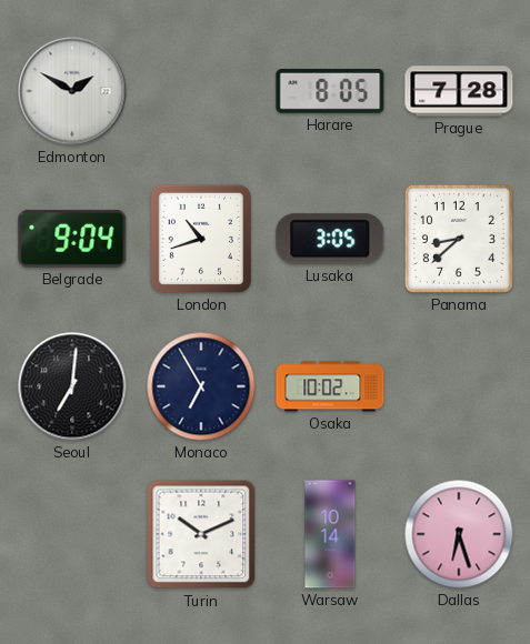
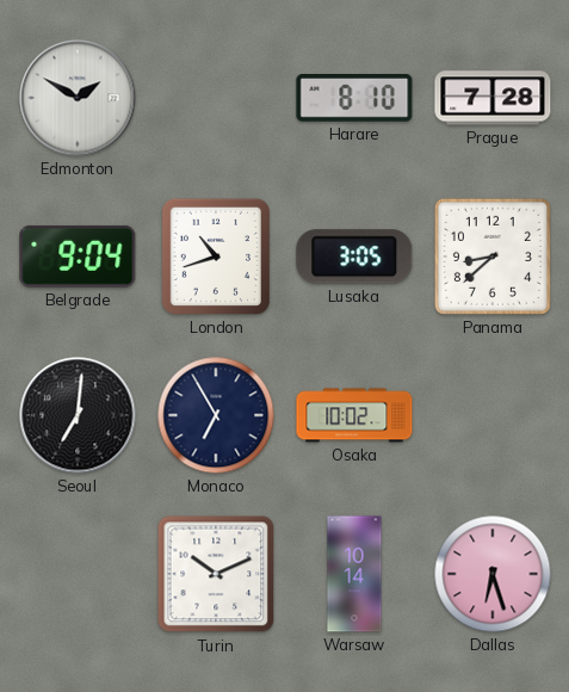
Harare: 8:05 -> 8:10 (354, 98)
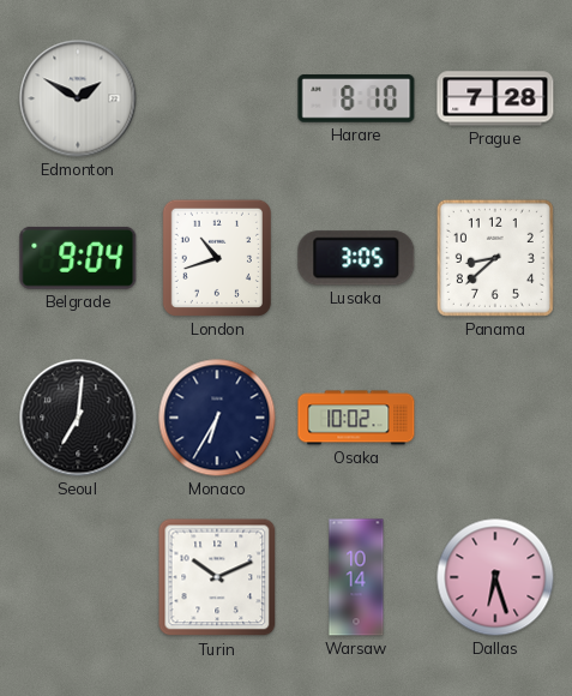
Monaco: 6:55 -> 6:35 (217, 418)
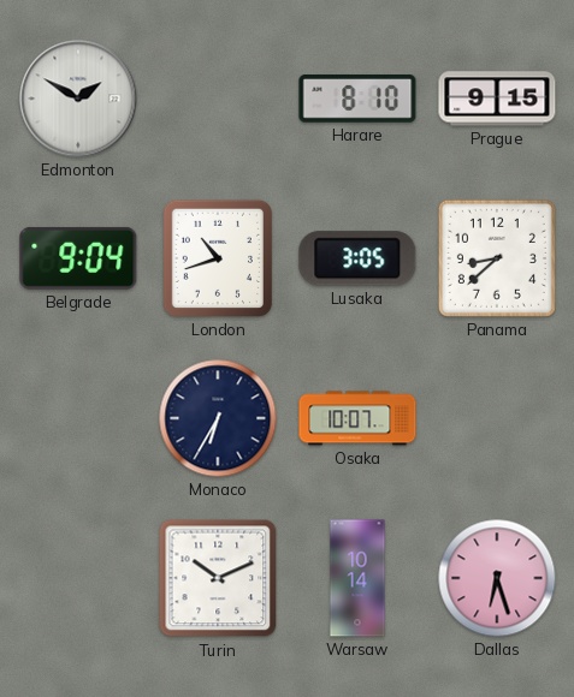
Prague: 7:28 -> 9:15 (497, 99)
Seoul: 7:01 -> none (78, 418)
Osaka: 10:02 -> 10:07 (357, 418)
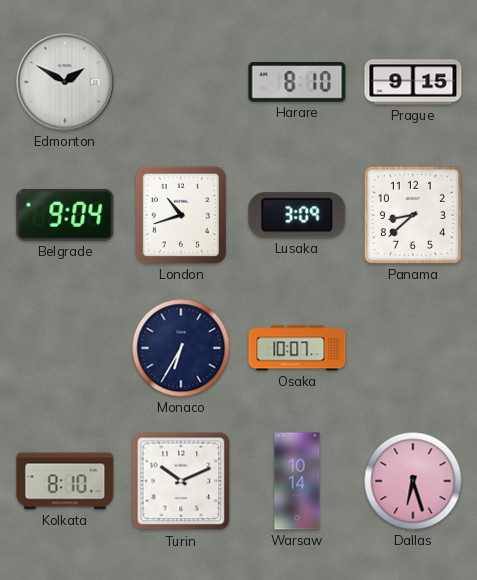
Lusaka: 3:05 -> 3:09 (297, 215)
Kolkata: none -> 8:10 (65, 481)
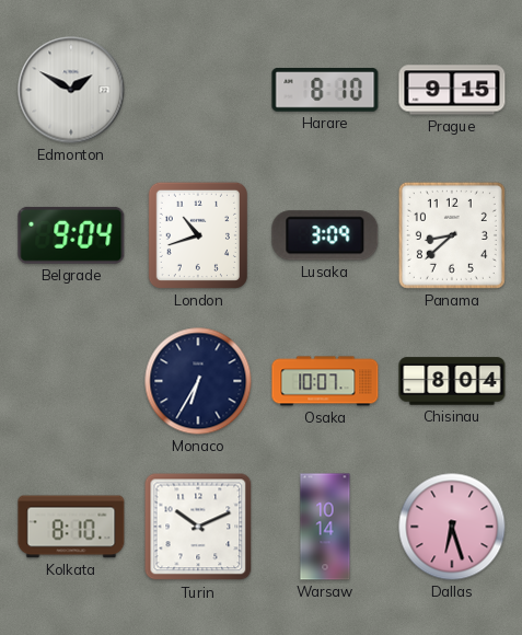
Chisinau: none -> 8:04 (452, 381)
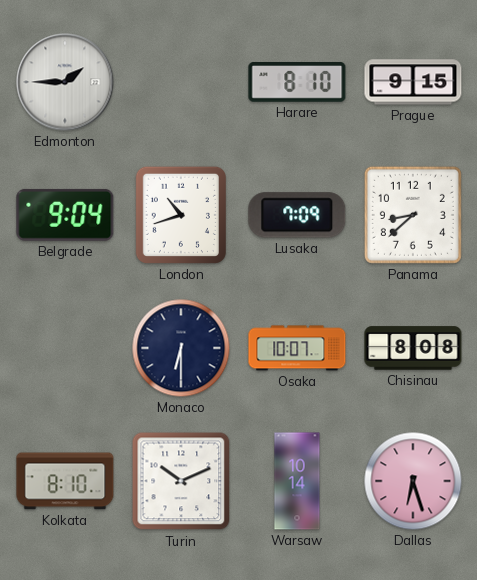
Edmonton: 1:50 -> 1:45 (65, 82)
Lusaka: 3:09 -> 7:09 (297, 215)
Monaco: 6:35 -> 6:30 (181, 348)
Chisinau: 8:04 -> 8:08 (413, 348)
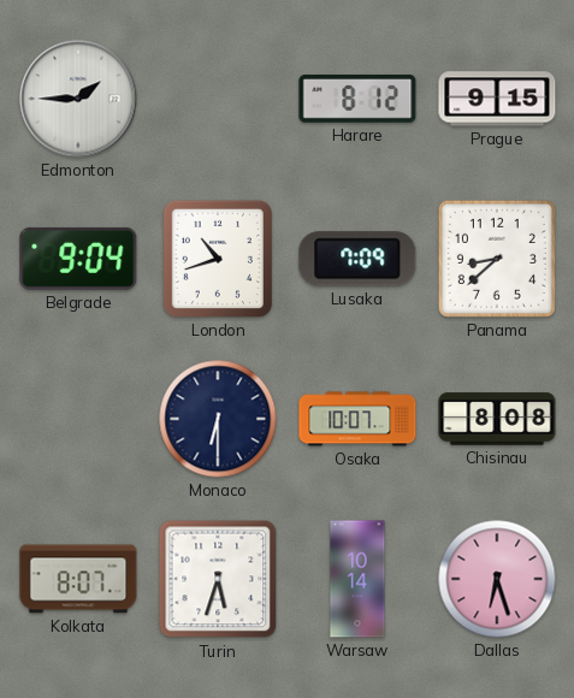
Harare: 8:10 -> 8:12 (357, 99)
Kolkata: 8:10 -> 8:07 (78, 579)
Turin: 10:11 -> 5:33 (218, 579)
